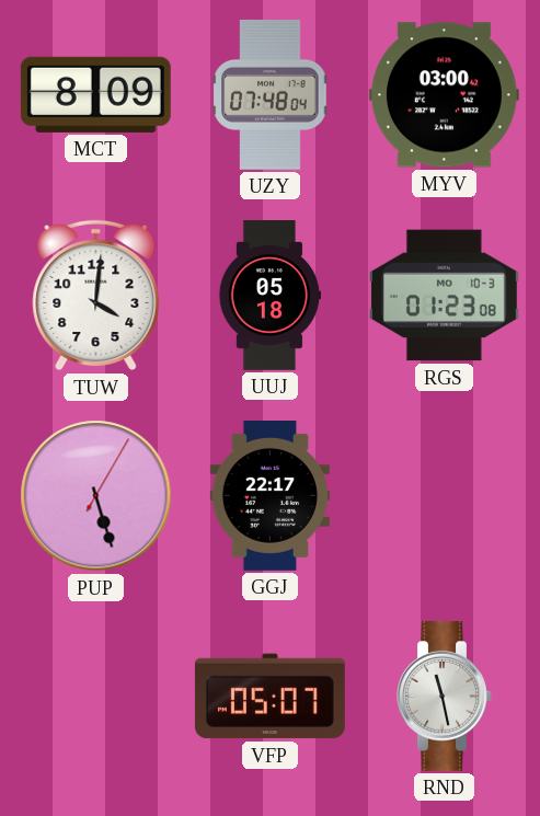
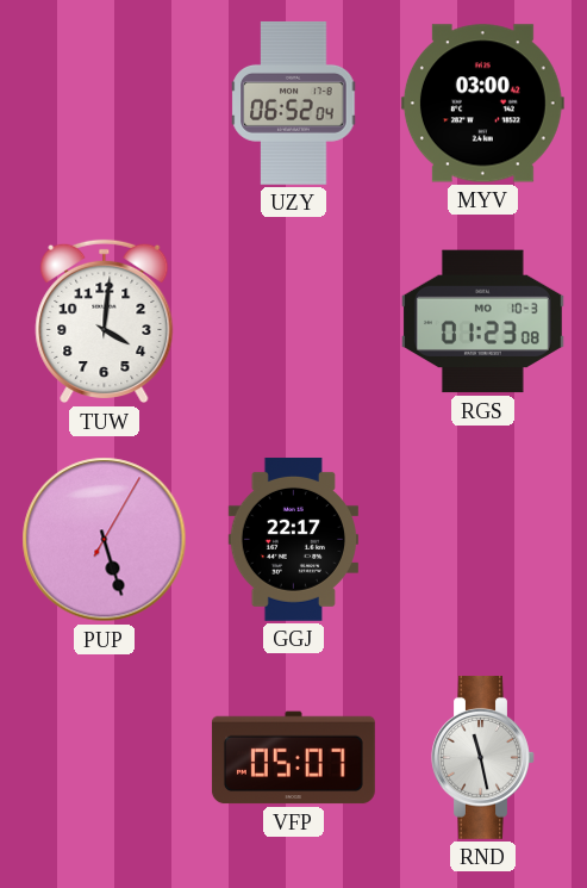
MCT: 8:09 -> none (95, 94)
UZY: 07:48 -> 06:52 (294, 103)
UUJ: 05:18 -> none (269, 296)
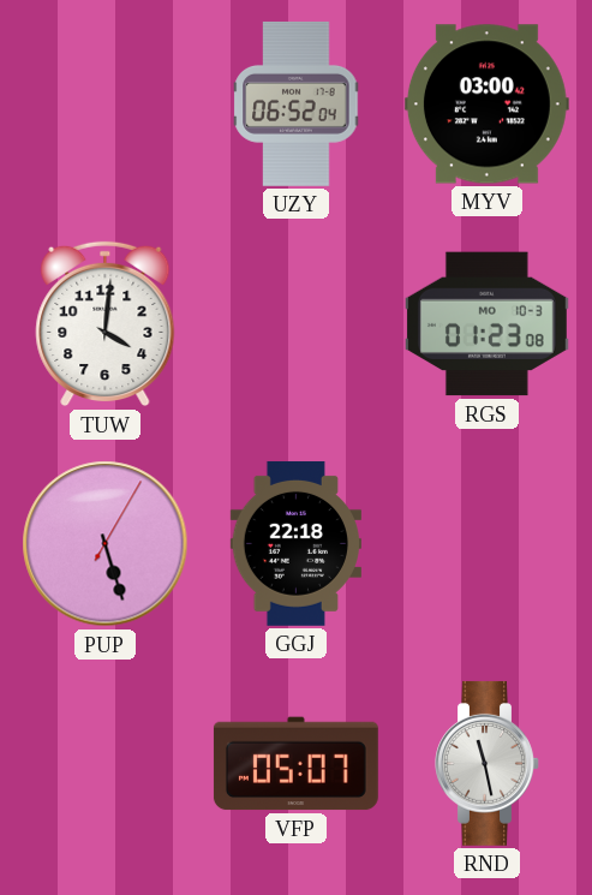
GGJ: 22:17 -> 22:18 (295, 543)
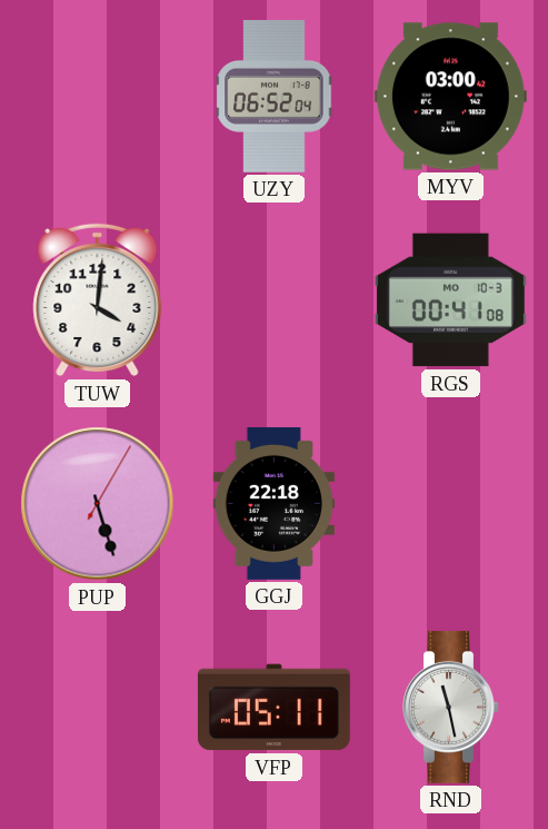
RGS: 01:23 -> 00:41 (450, 300)
VFP: 05:07 -> 05:11 (273, 708)
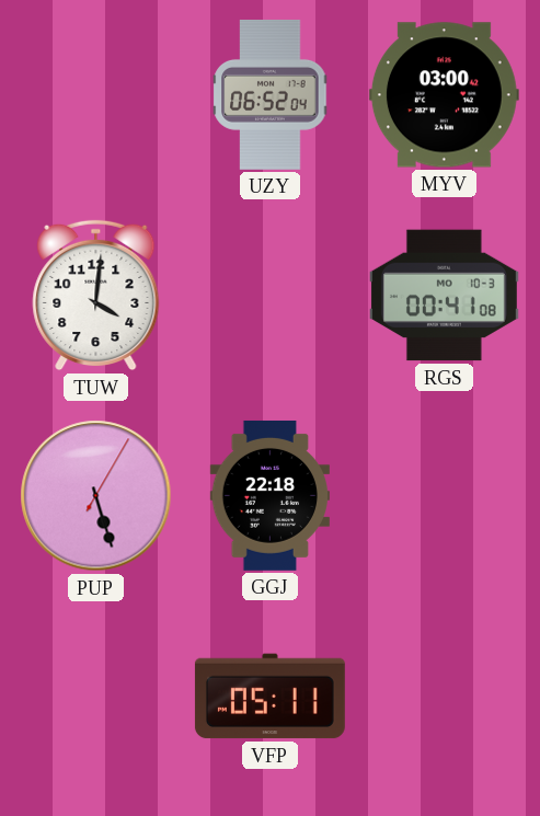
RND: 11:28 -> none (451, 707)
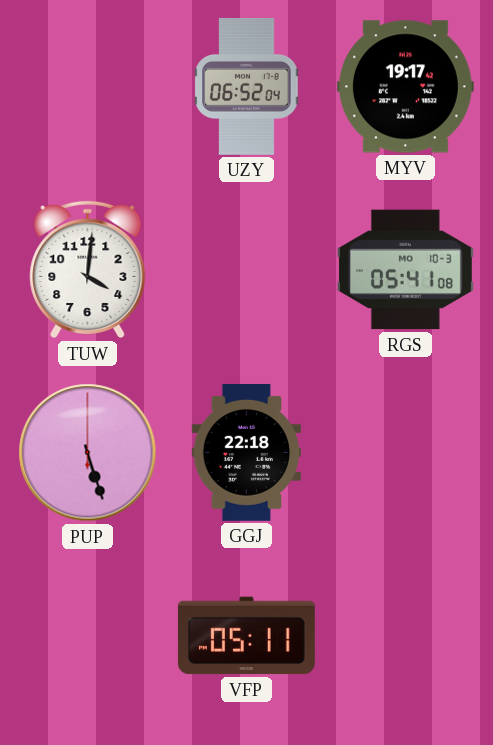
MYV: 03:00 -> 19:17 (405, 87)
RGS: 00:41 -> 05:41 (405, 270)
PUP: 5:27:05 -> 5:27:00 (88, 453)
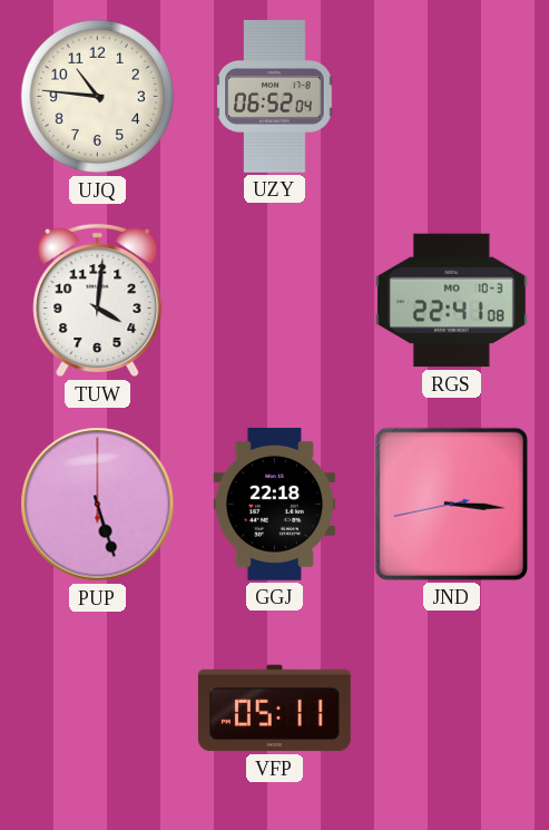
UJQ: none -> 10:46 (98, 97)
MYV: 19:17 -> none (405, 87)
RGS: 05:41 -> 22:41 (451, 301)
JND: none -> 3:15 (451, 504)
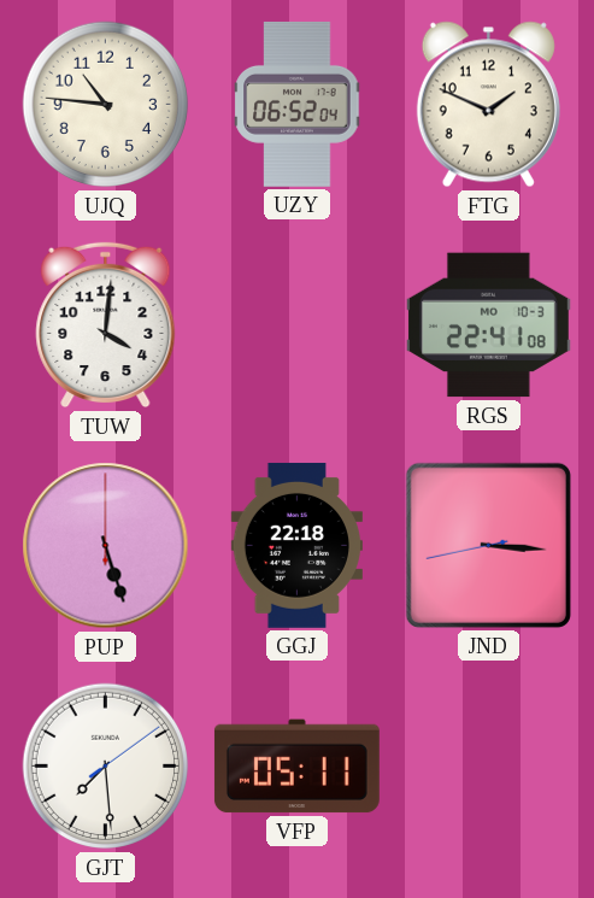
FTG: none -> 1:49 (488, 105)
GJT: none -> 7:29 (106, 767)
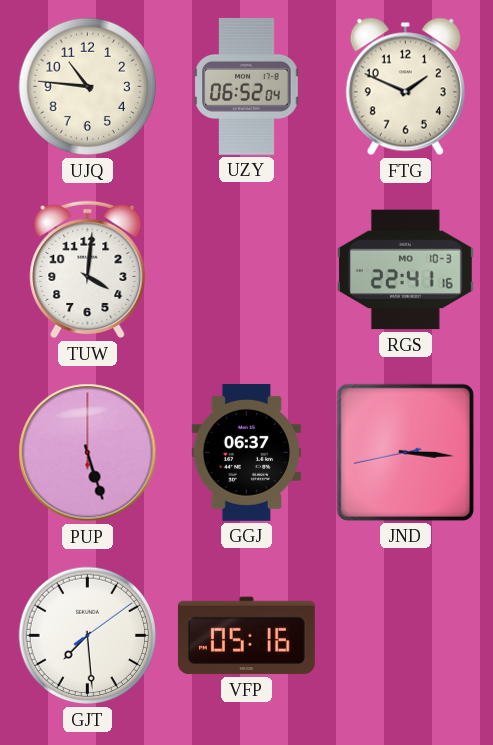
RGS: 22:41:08 -> 22:41:16 (405, 270)
GGJ: 22:18 -> 06:37 (246, 452)
VFP: 05:11 -> 05:16 (246, 636)
